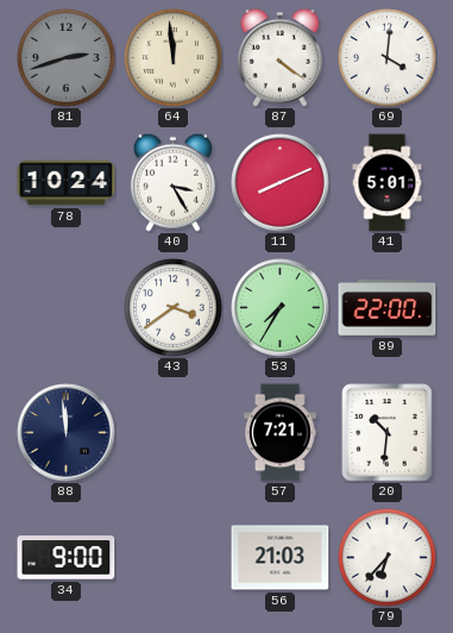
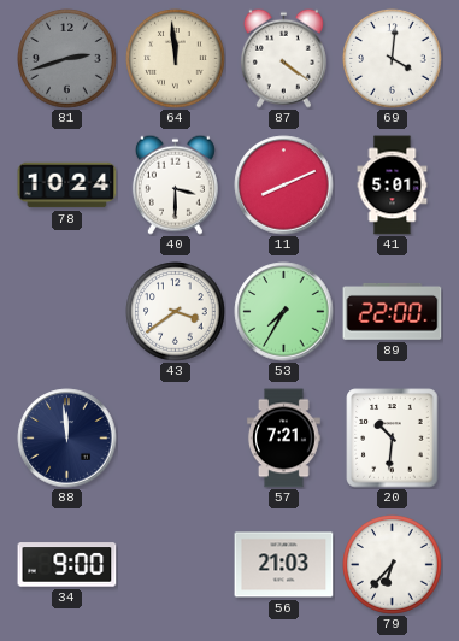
40: 3:25 -> 3:30 (175, 184)
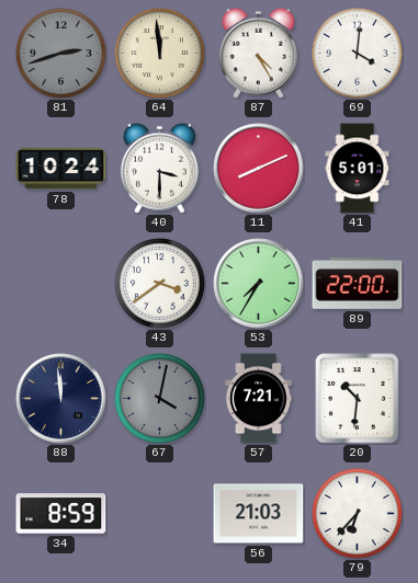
87: 4:21 -> 4:25 (258, 53)
67: none -> 4:02 (160, 399)
34: 9:00 -> 8:59 (61, 514)
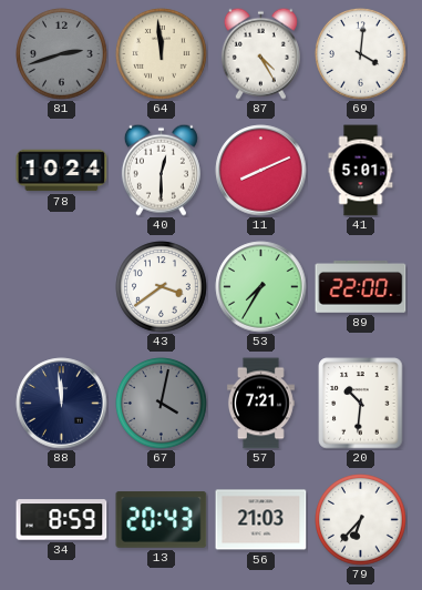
40: 3:30 -> 12:30 (161, 170)
13: none -> 20:43 (162, 519)
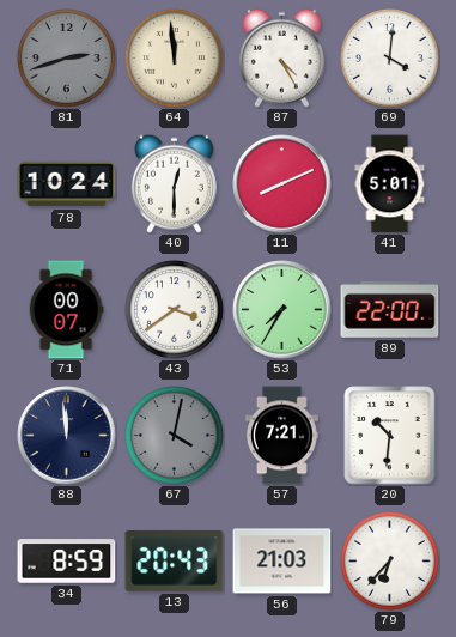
71: none -> 00:07 (66, 310)
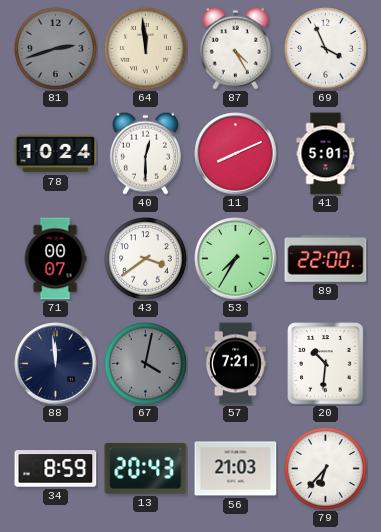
69: 4:01 -> 3:56 (326, 49)
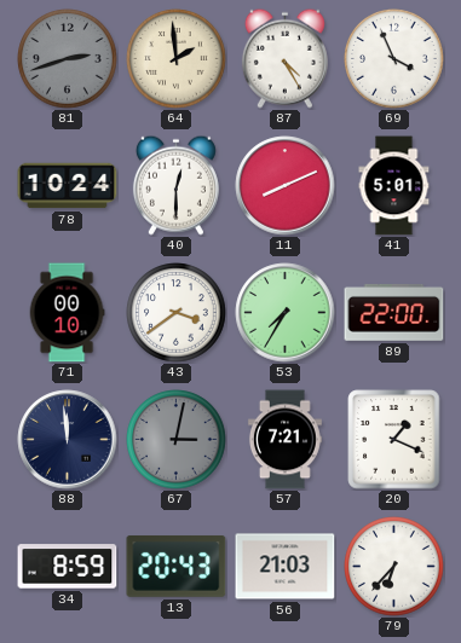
64: 11:59 -> 1:59 (177, 59)
71: 00:07 -> 00:10 (67, 313)
67: 4:02 -> 3:02 (177, 440)
20: 10:31 -> 1:19 (394, 440)
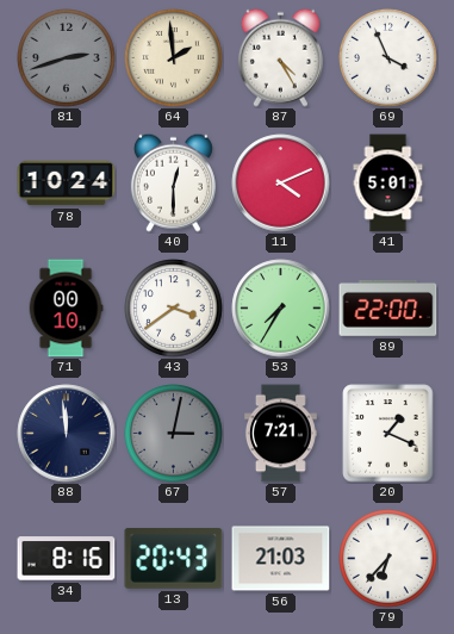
11: 8:11 -> 4:11 (281, 184)
34: 8:59 -> 8:16 (67, 559)
